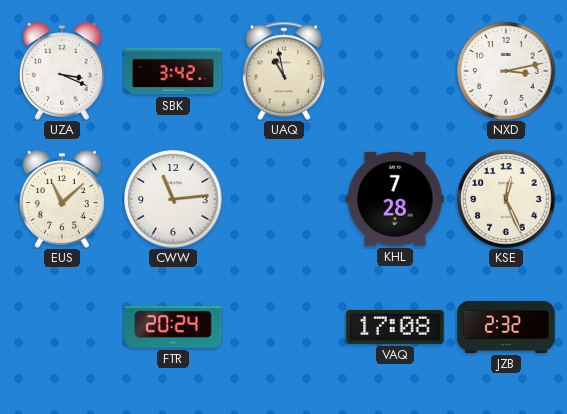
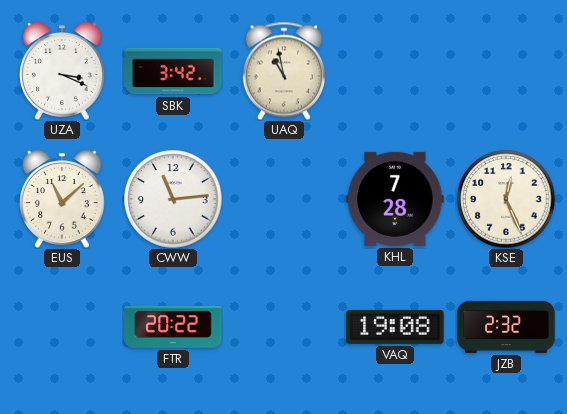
NXD: 3:13 -> none (506, 71)
FTR: 20:24 -> 20:22 (173, 327)
VAQ: 17:08 -> 19:08 (395, 327)
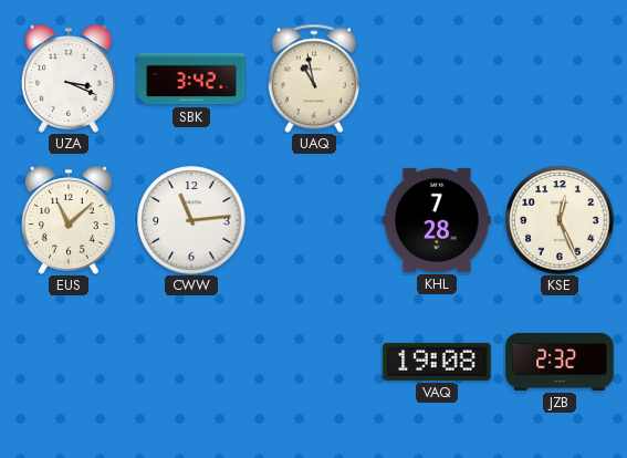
FTR: 20:22 -> none (173, 327)
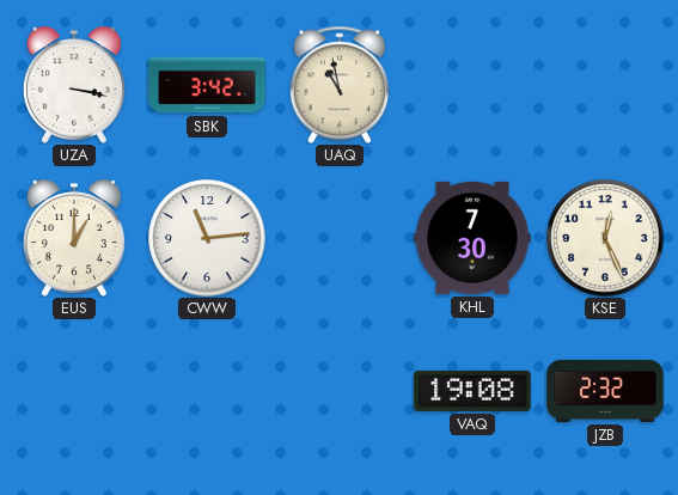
UZA: 3:19 -> 3:17 (75, 85)
EUS: 11:08 -> 1:00 (75, 238)
KHL: 7:28 -> 7:30 (472, 238)
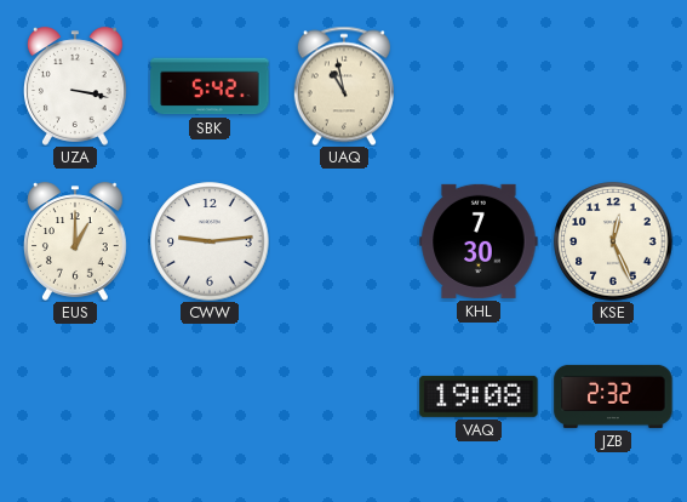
SBK: 3:42 -> 5:42 (210, 86)
CWW: 11:14 -> 9:14 (210, 241)
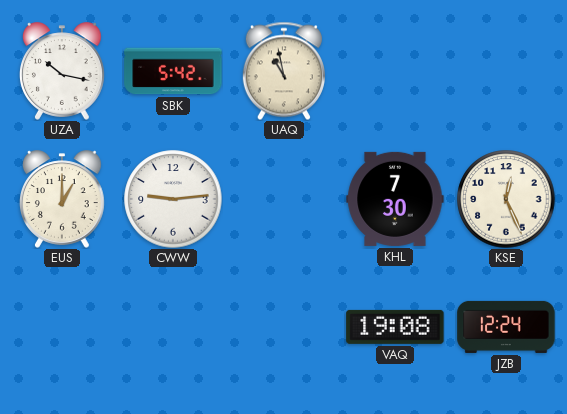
UZA: 3:17 -> 10:17 (63, 71)
JZB: 2:32 -> 12:24 (506, 327)
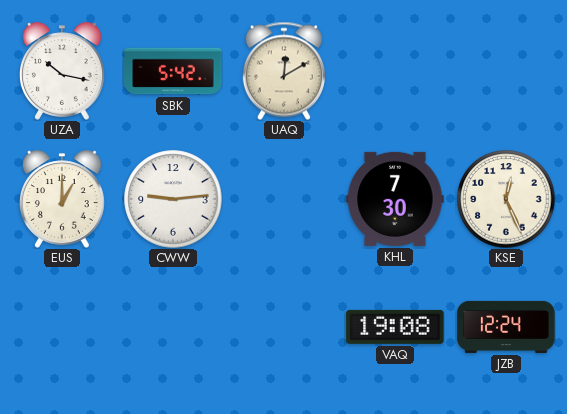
UAQ: 10:58 -> 12:10 (284, 71)
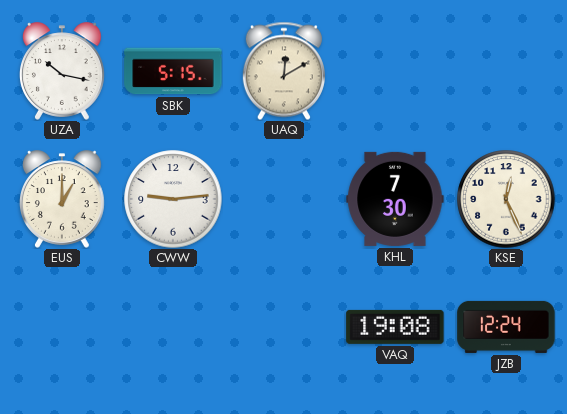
SBK: 5:42 -> 5:15 (173, 71)
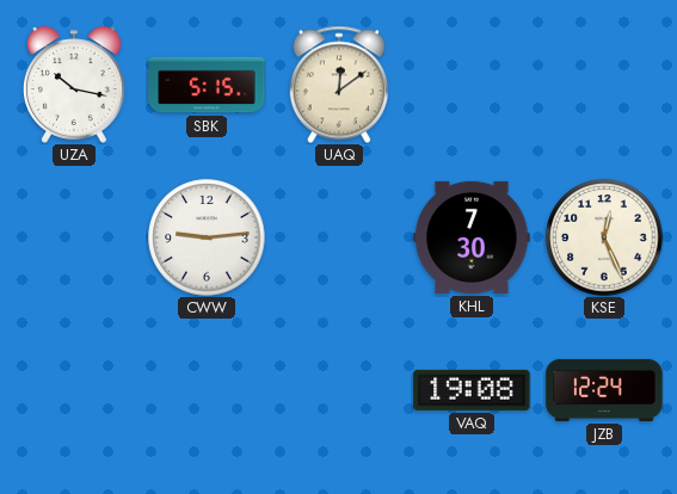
UAQ: 12:10 -> 12:09 (339, 85)
EUS: 1:00 -> none (63, 199)
